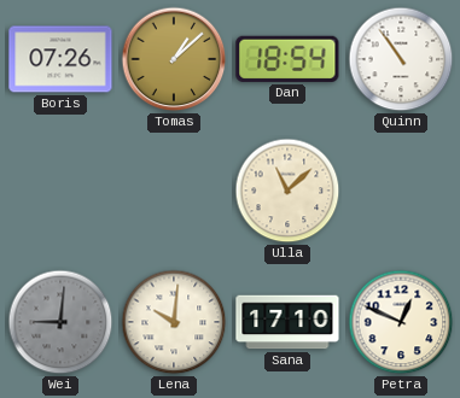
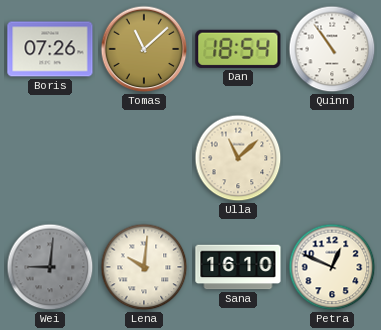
Tomas: 1:08 -> 11:08 (144, 49)
Sana: 17:10 -> 16:10 (238, 267)
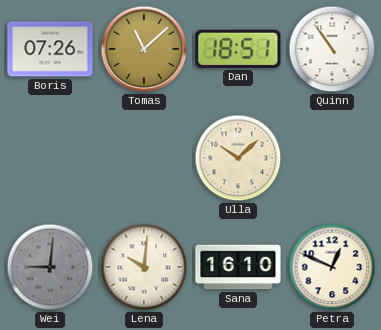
Dan: 18:54 -> 18:51 (238, 49)
Ulla: 11:08 -> 10:08 (238, 158)
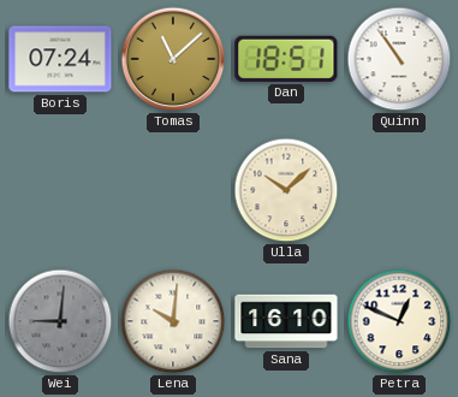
Boris: 07:26 -> 07:24 (60, 59)
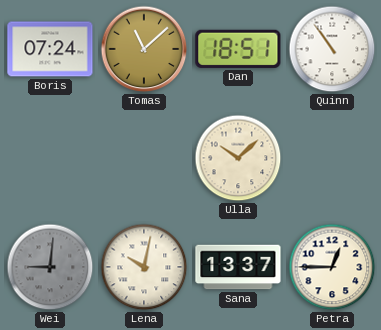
Lena: 10:01 -> 10:02 (144, 267)
Sana: 16:10 -> 13:37 (238, 267)
Petra: 12:49 -> 12:45 (332, 267)
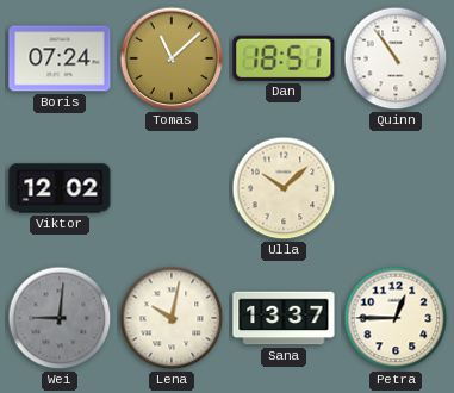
Viktor: none -> 12:02 (60, 188)
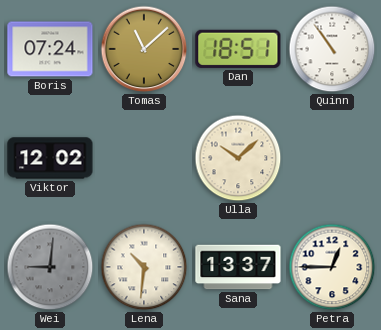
Lena: 10:02 -> 10:31 (144, 267)
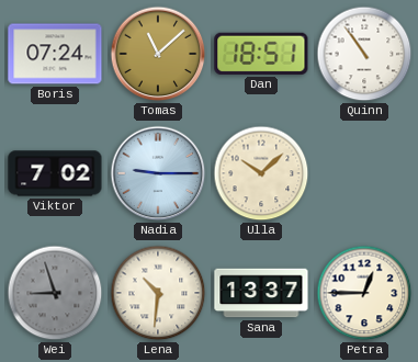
Viktor: 12:02 -> 7:02 (55, 173)
Nadia: none -> 9:15 (158, 173)
Wei: 9:01 -> 8:57 (55, 293)
